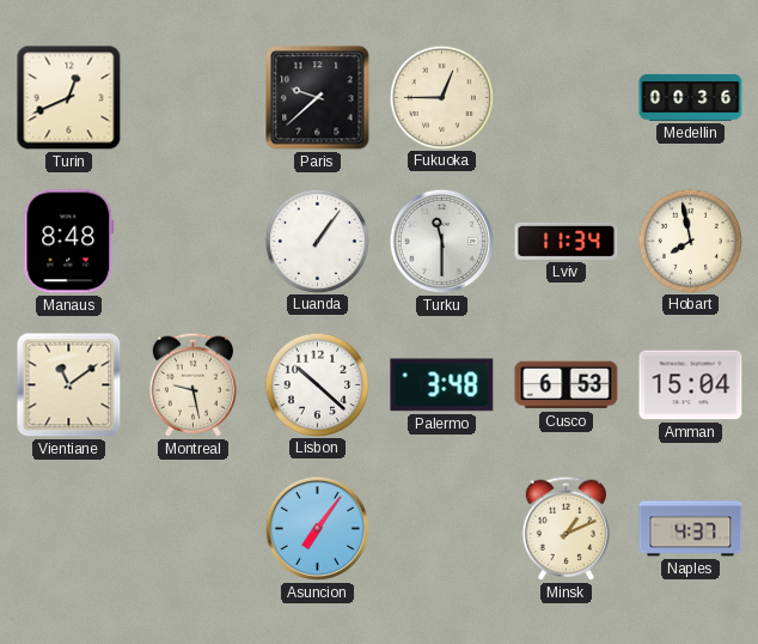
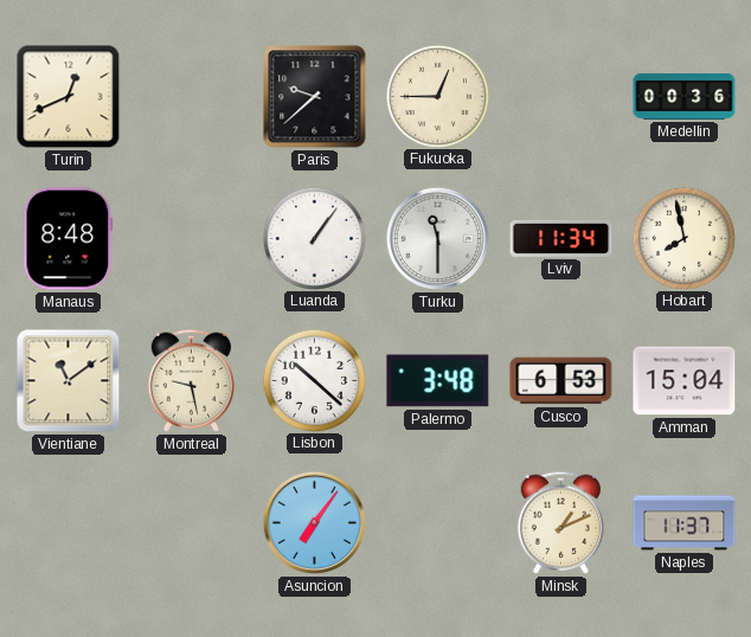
Naples: 4:37 -> 11:37 (685, 523)
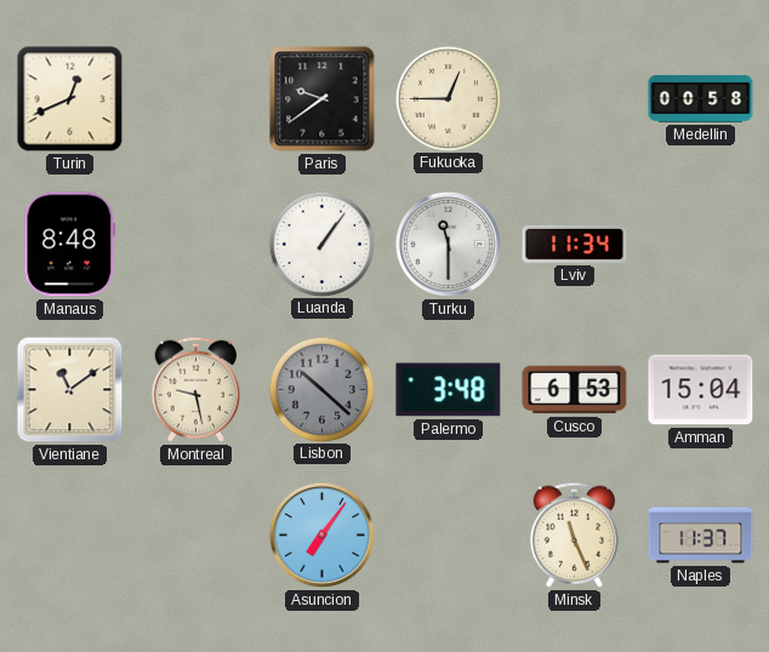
Paris: 9:38 -> 9:39 (323, 99)
Medellin: 00:36 -> 00:58 (701, 98)
Hobart: 7:58 -> none (683, 238)
Lisbon dial: white -> grey (321, 389)
Minsk: 1:11 -> 11:26 (574, 534)
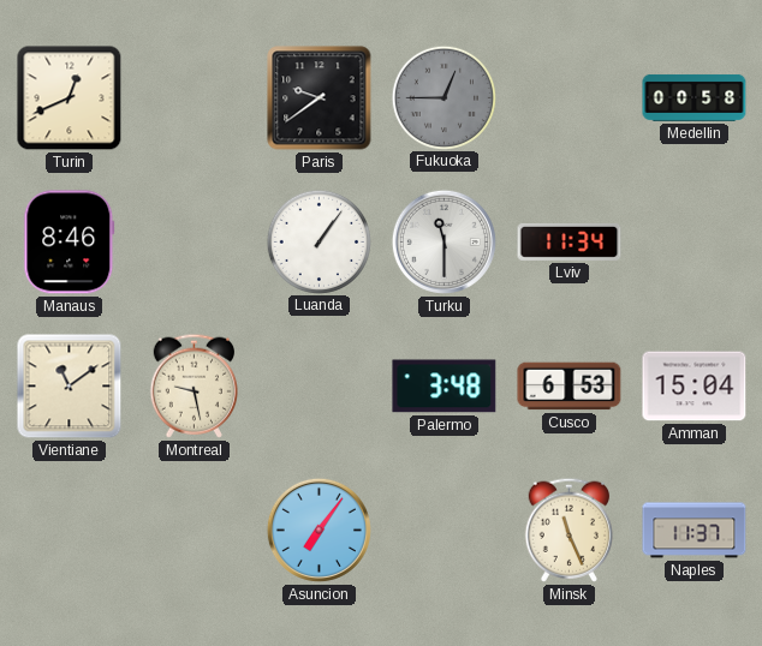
Fukuoka dial: cream -> grey (443, 97)
Manaus: 8:48 -> 8:46 (70, 243)
Lisbon: 10:22 -> none (321, 389)
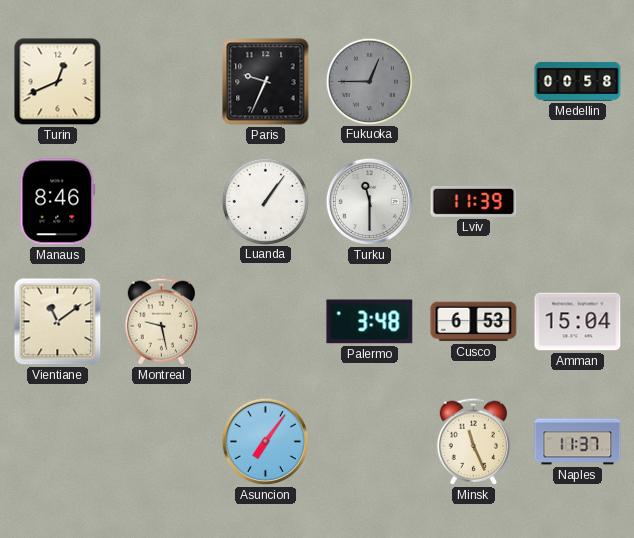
Paris: 9:39 -> 9:34 (266, 82)
Lviv: 11:34 -> 11:39 (474, 201)
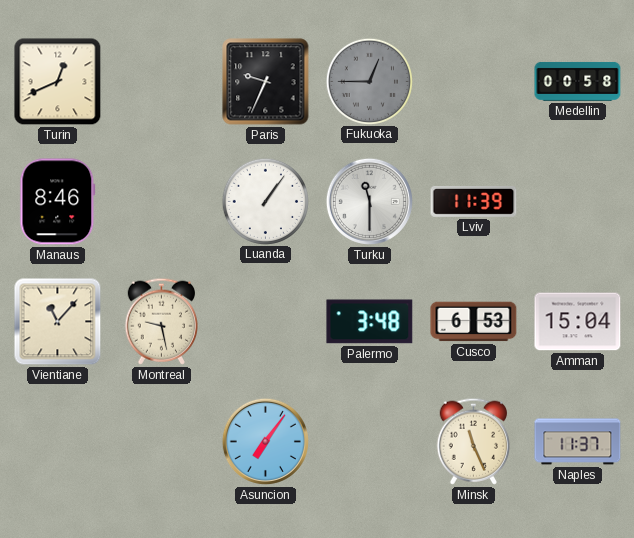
Vientiane: 11:09 -> 11:07 (58, 322)
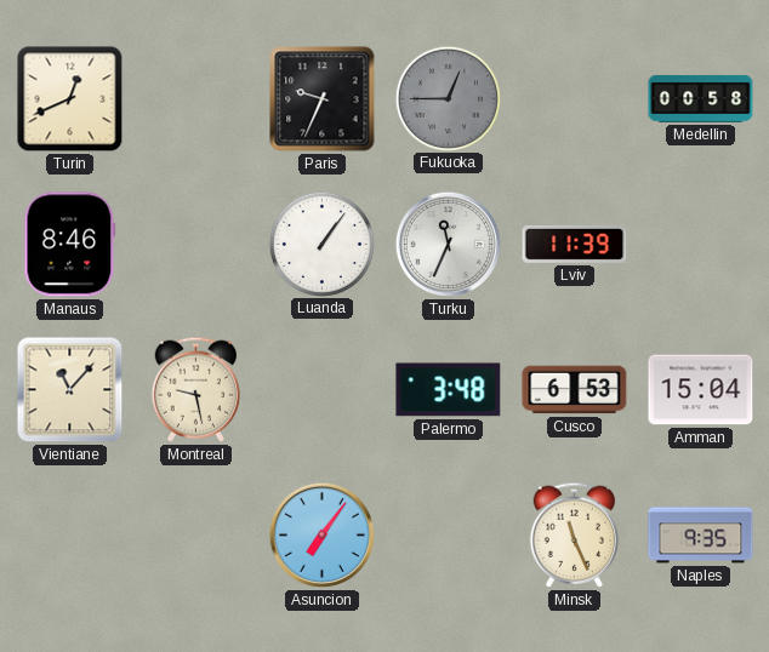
Turku: 11:30 -> 11:34 (448, 244)
Naples: 11:37 -> 9:35 (701, 536)
